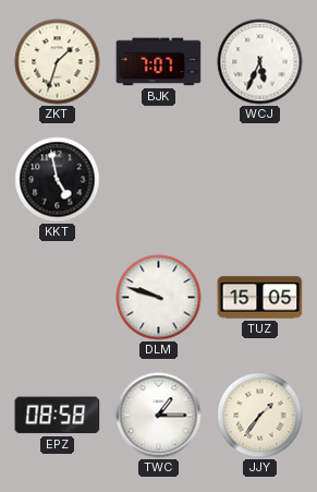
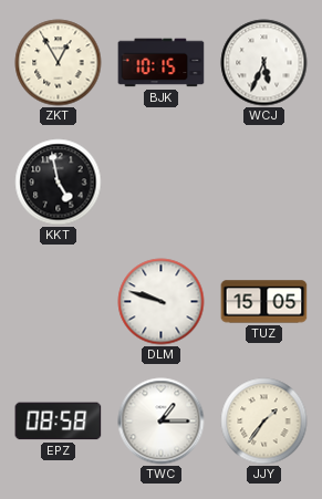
ZKT: 1:33 -> 12:55 (59, 63)
BJK: 7:07 -> 10:15 (162, 63)
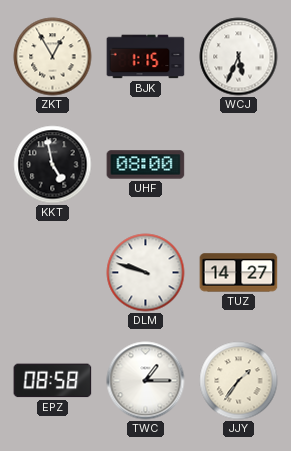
BJK: 10:15 -> 1:15 (146, 57)
UHF: none -> 08:00 (146, 165)
TUZ: 15:05 -> 14:27 (239, 273)
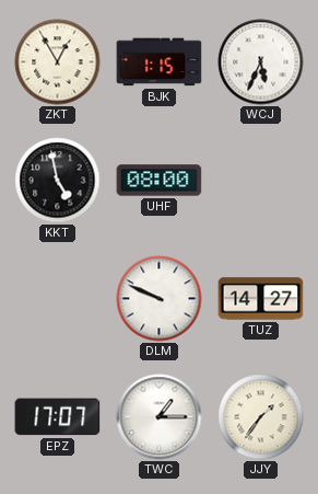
DLM: 9:48 -> 9:49 (160, 299)
EPZ: 08:58 -> 17:07 (58, 417)
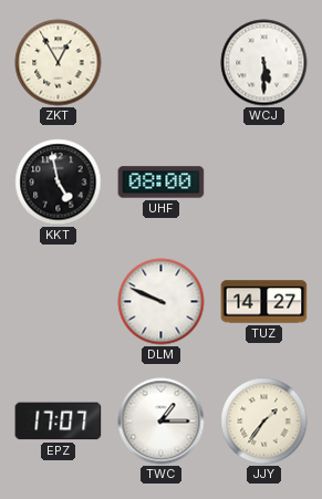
BJK: 1:15 -> none (160, 62)
WCJ: 5:34 -> 5:30 (264, 63)
